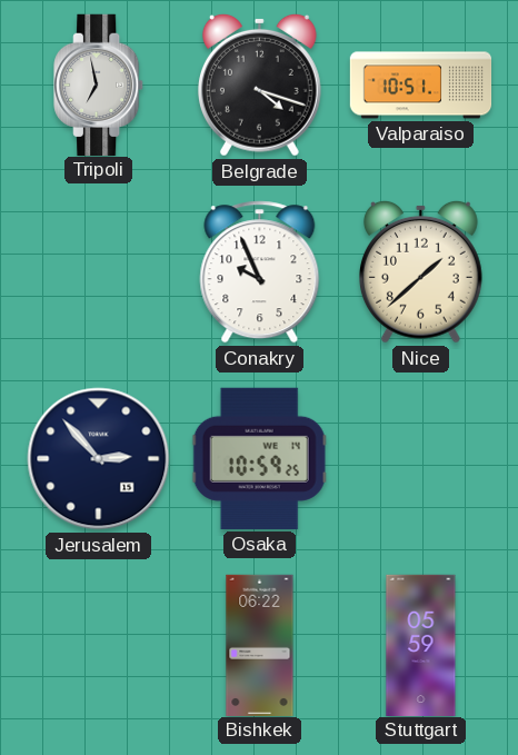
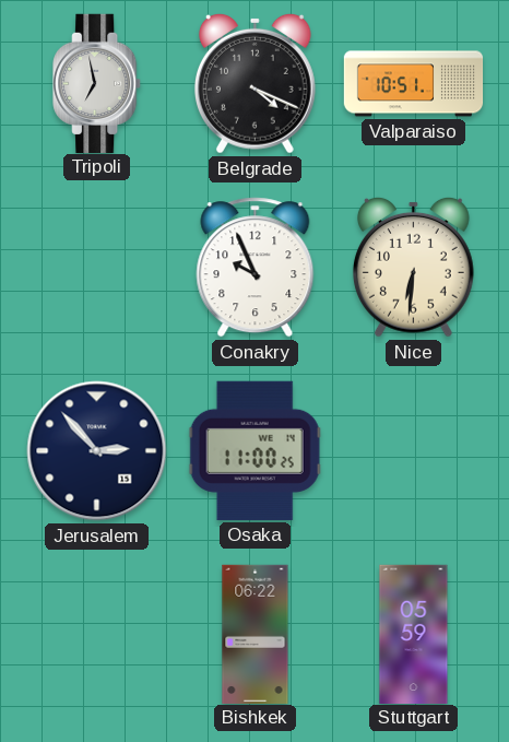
Belgrade: 4:18 -> 4:19 (254, 83)
Nice: 1:38 -> 6:31 (413, 267)
Osaka: 10:59 -> 11:00 (254, 450)
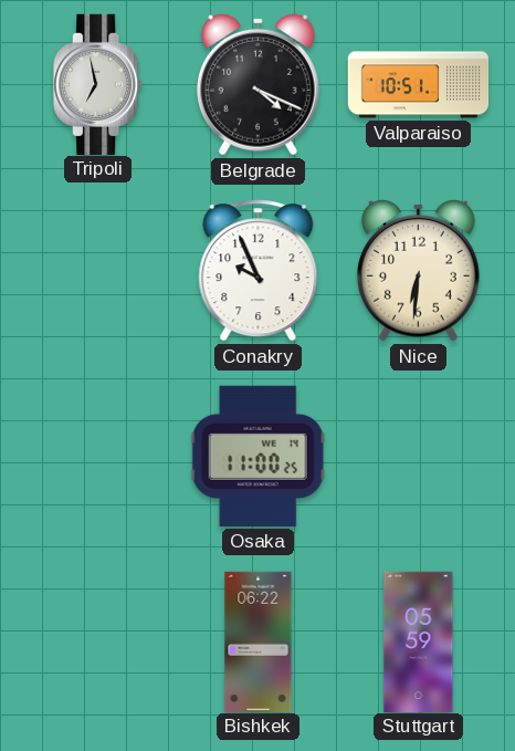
Jerusalem: 2:53 -> none (97, 451)
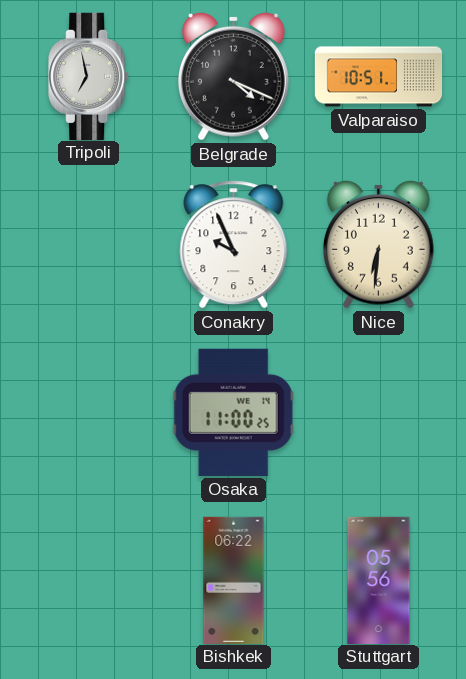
Stuttgart: 05:59 -> 05:56 (379, 580)
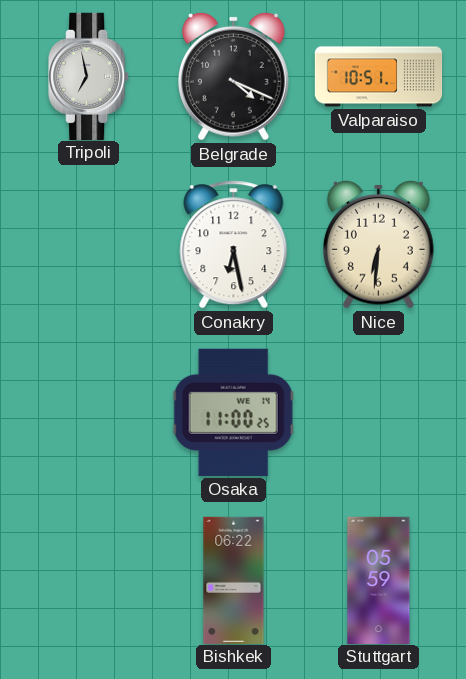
Conakry: 9:56 -> 6:28 (234, 245)
Stuttgart: 05:56 -> 05:59 (379, 580)
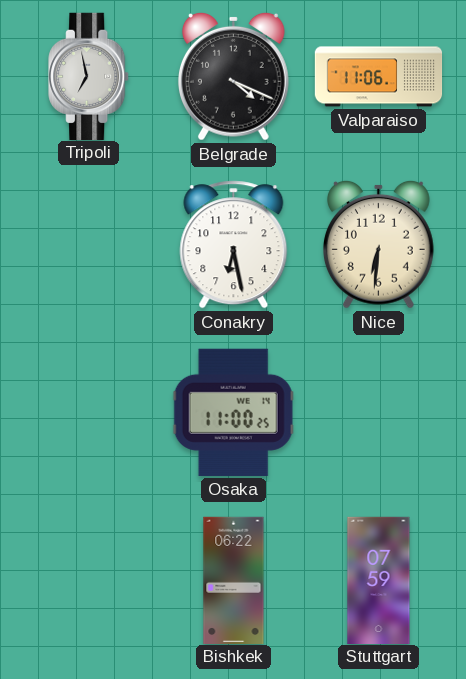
Valparaiso: 10:51 -> 11:06 (379, 77)
Stuttgart: 05:59 -> 07:59 (379, 580)
